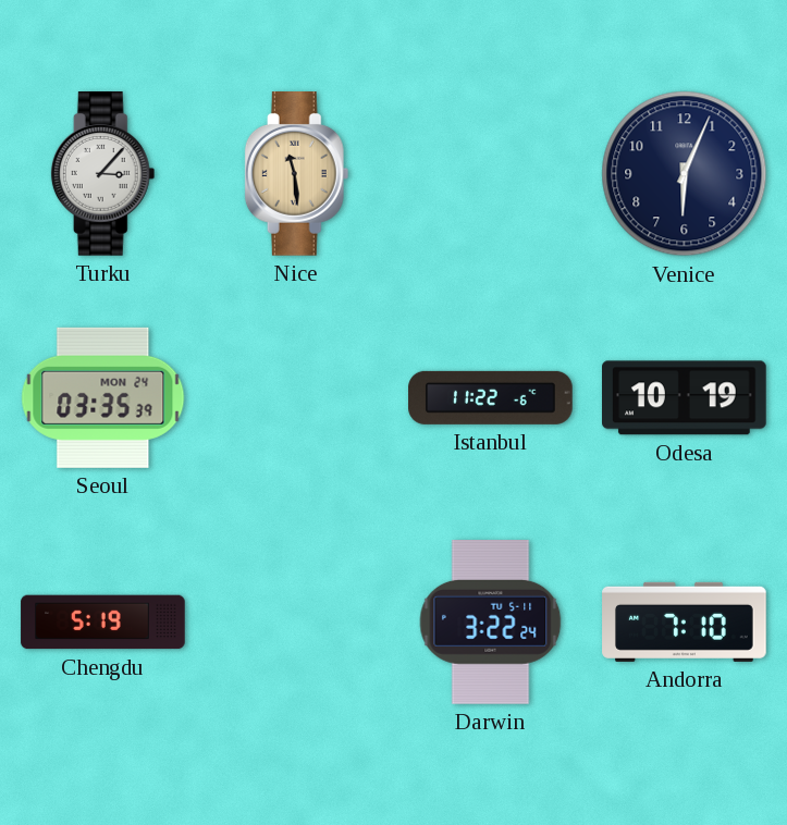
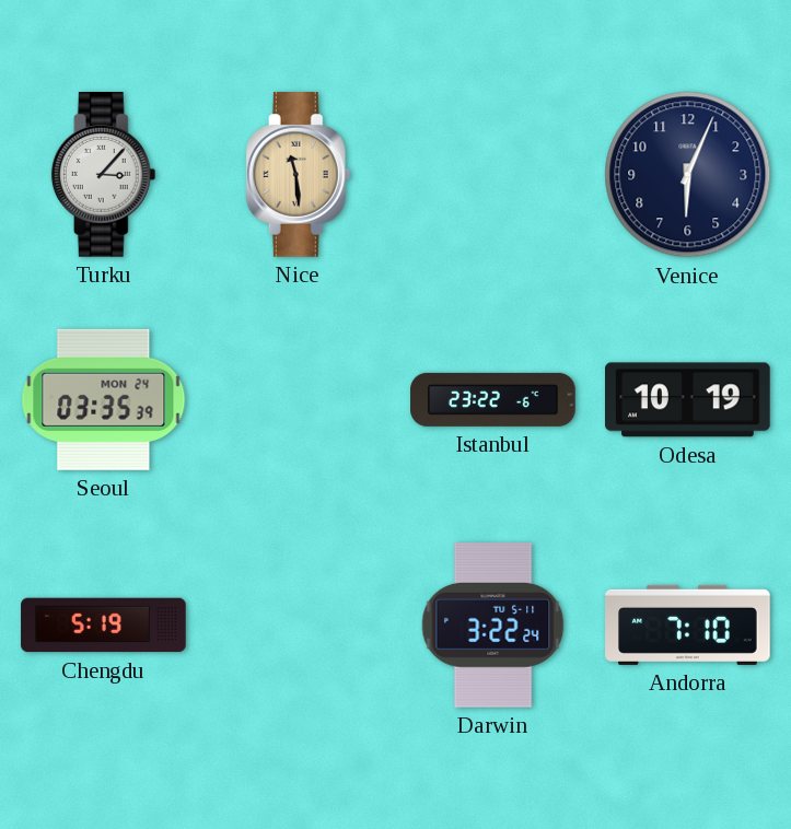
Istanbul: 11:22 -> 23:22 (493, 399)
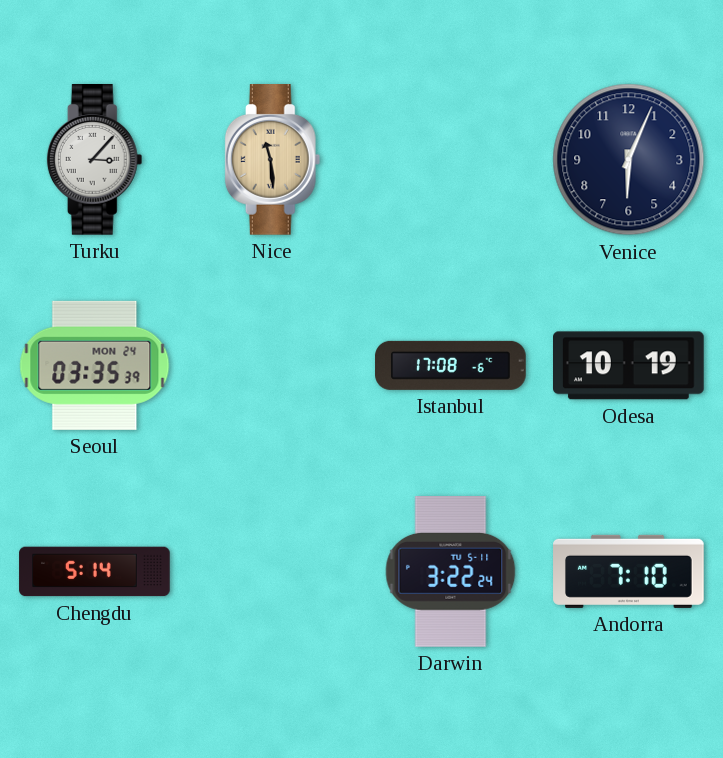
Istanbul: 23:22 -> 17:08 (451, 365)
Chengdu: 5:19 -> 5:14 (95, 572)
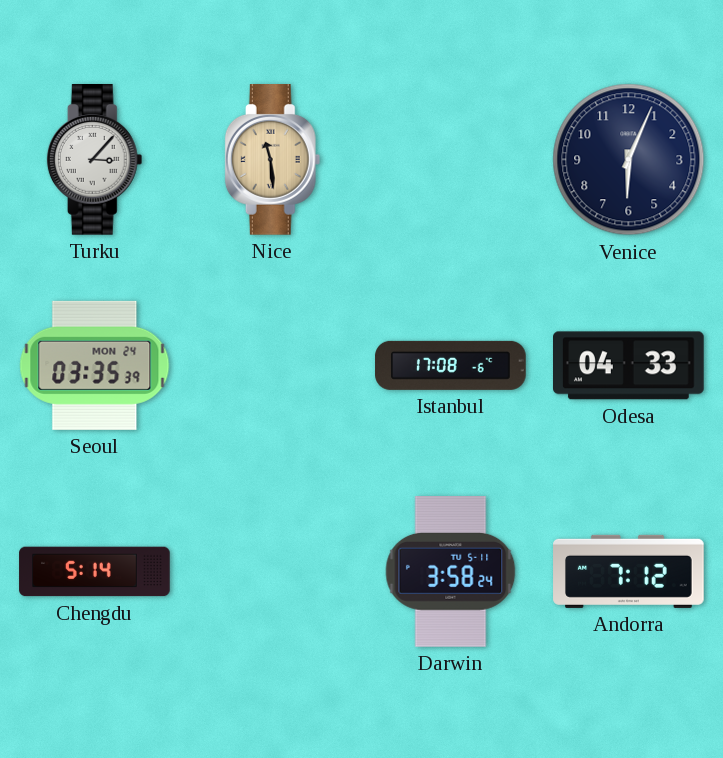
Odesa: 10:19 -> 04:33 (629, 366)
Darwin: 3:22 -> 3:58 (451, 572)
Andorra: 7:10 -> 7:12 (629, 571)
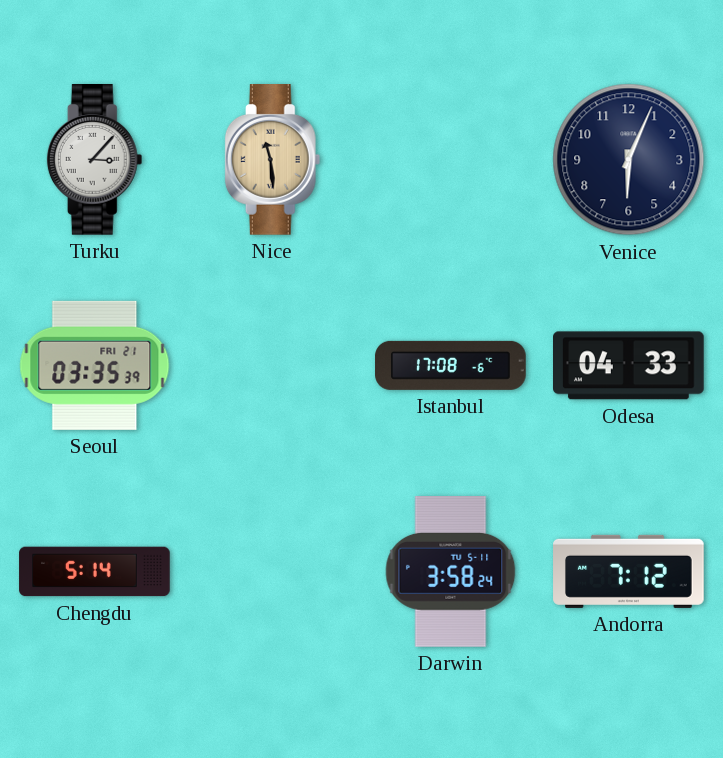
Seoul date: MON 24 -> FRI 21 (95, 365)
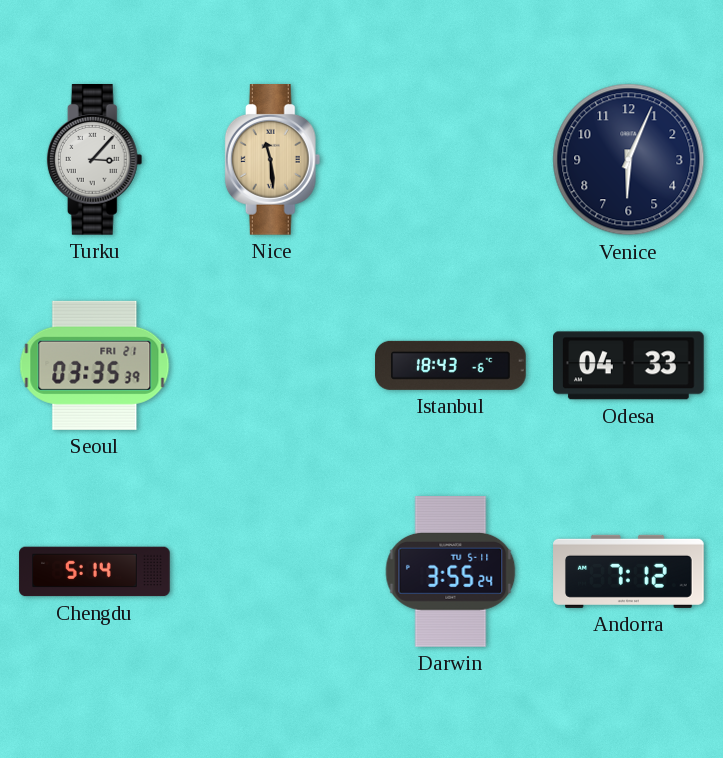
Istanbul: 17:08 -> 18:43 (451, 365)
Darwin: 3:58 -> 3:55 (451, 572)
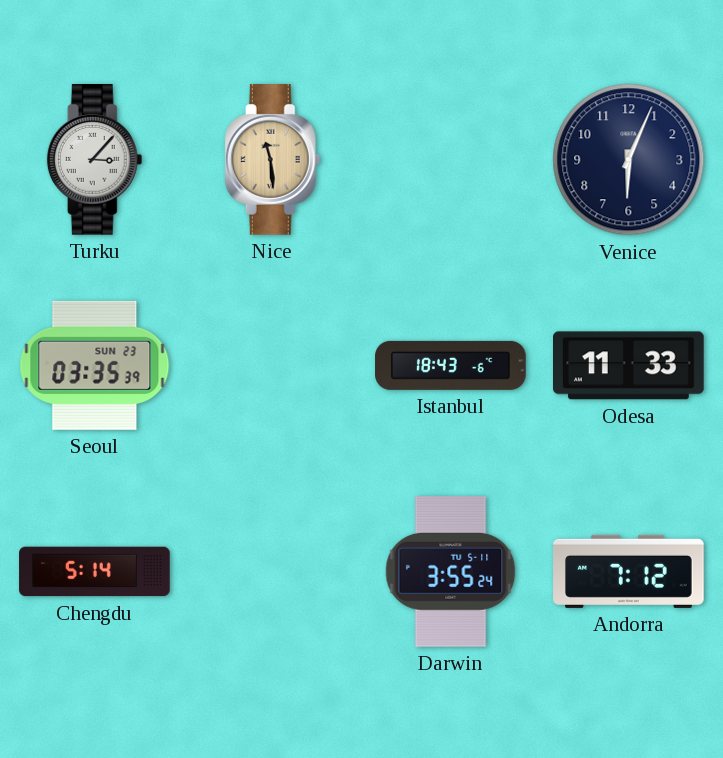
Seoul date: FRI 21 -> SUN 23 (95, 365)
Odesa: 04:33 -> 11:33 (629, 366)
